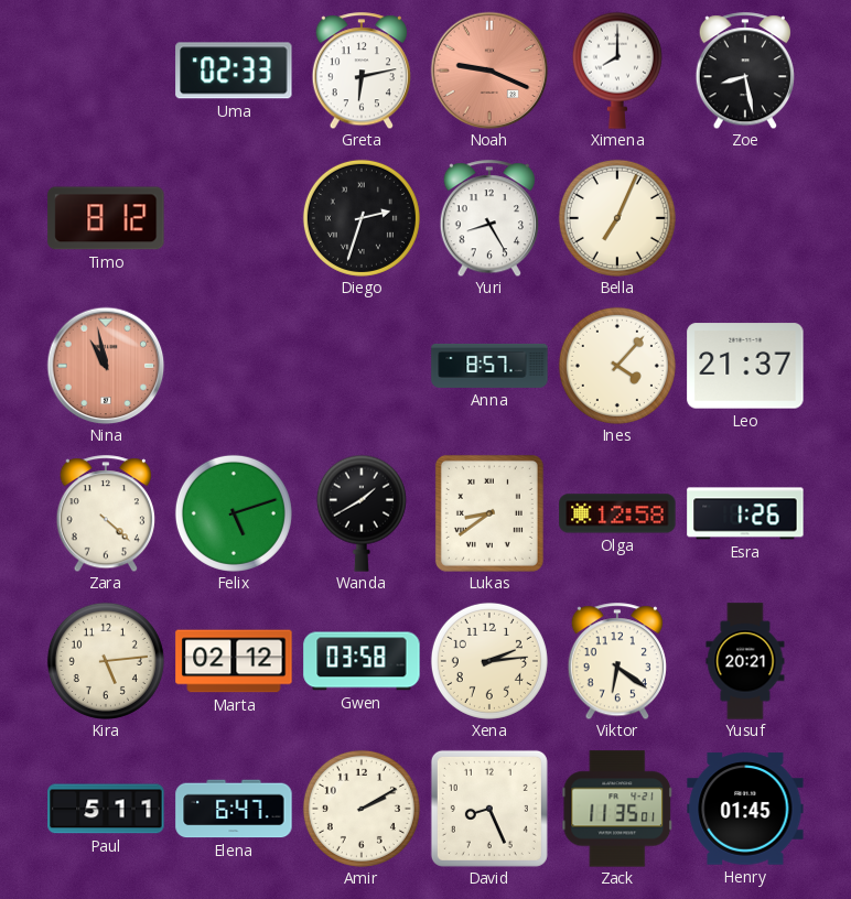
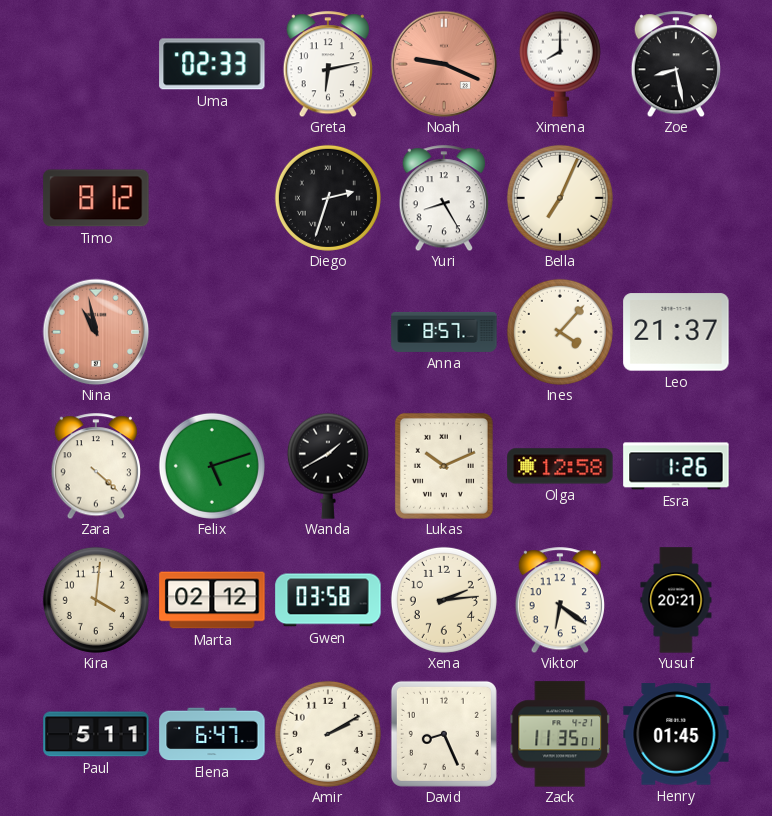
Lukas: 8:39 -> 10:11 (444, 466)
Kira: 5:14 -> 4:01 (96, 600)
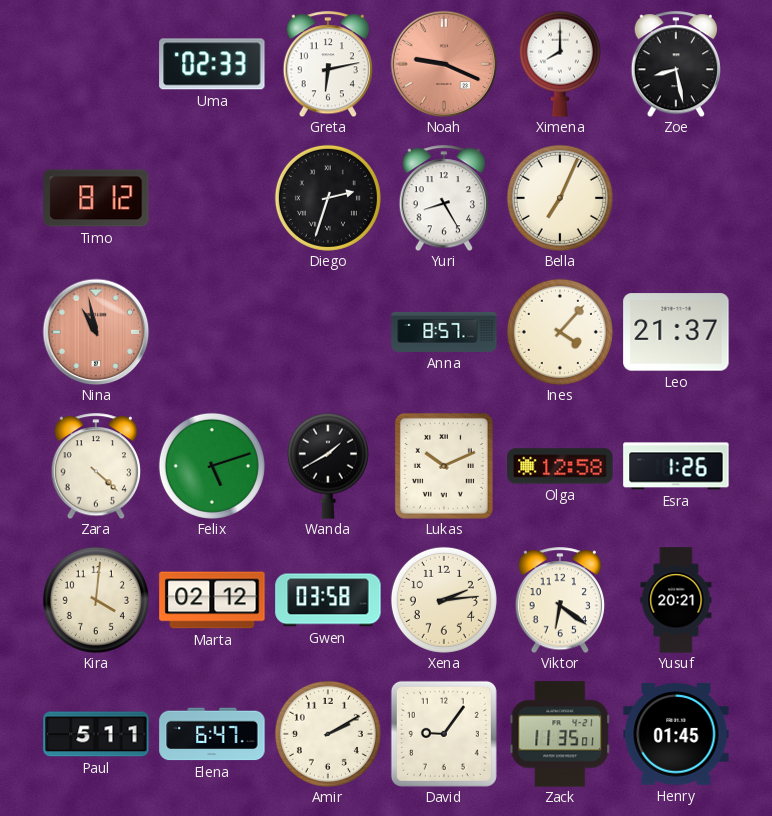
David: 8:26 -> 9:06 (444, 734)
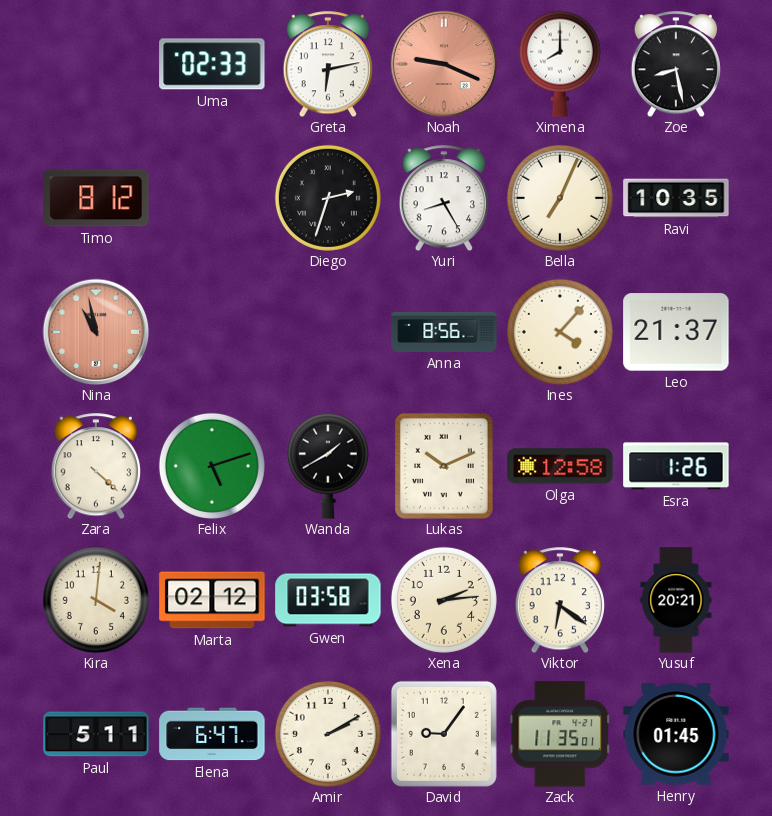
Ravi: none -> 10:35 (676, 198)
Anna: 8:57 -> 8:56 (444, 332)
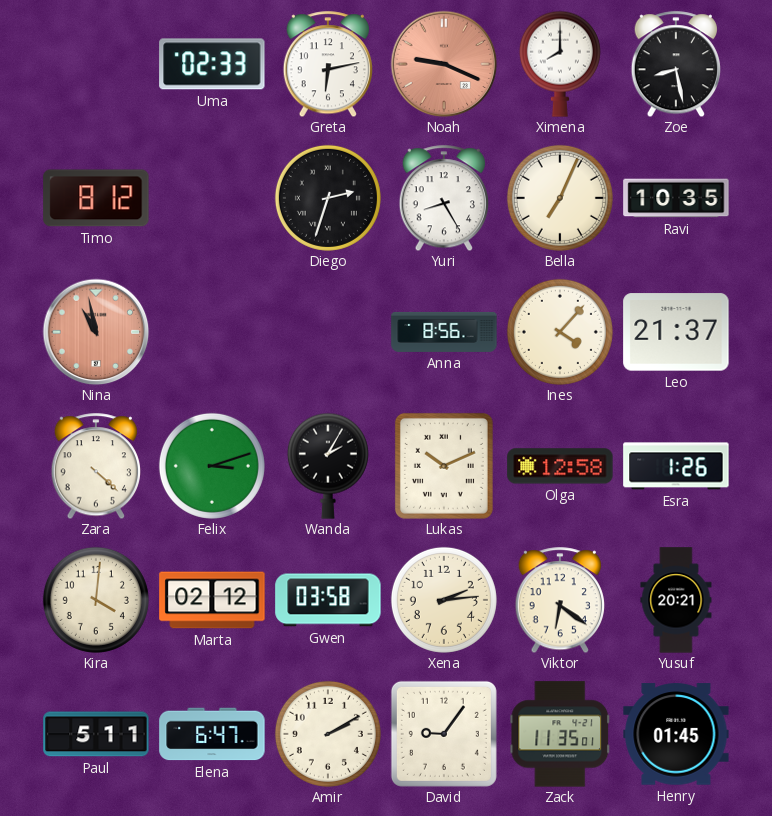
Felix: 5:12 -> 3:12 (212, 466)
Wanda: 1:40 -> 2:05 (328, 466)
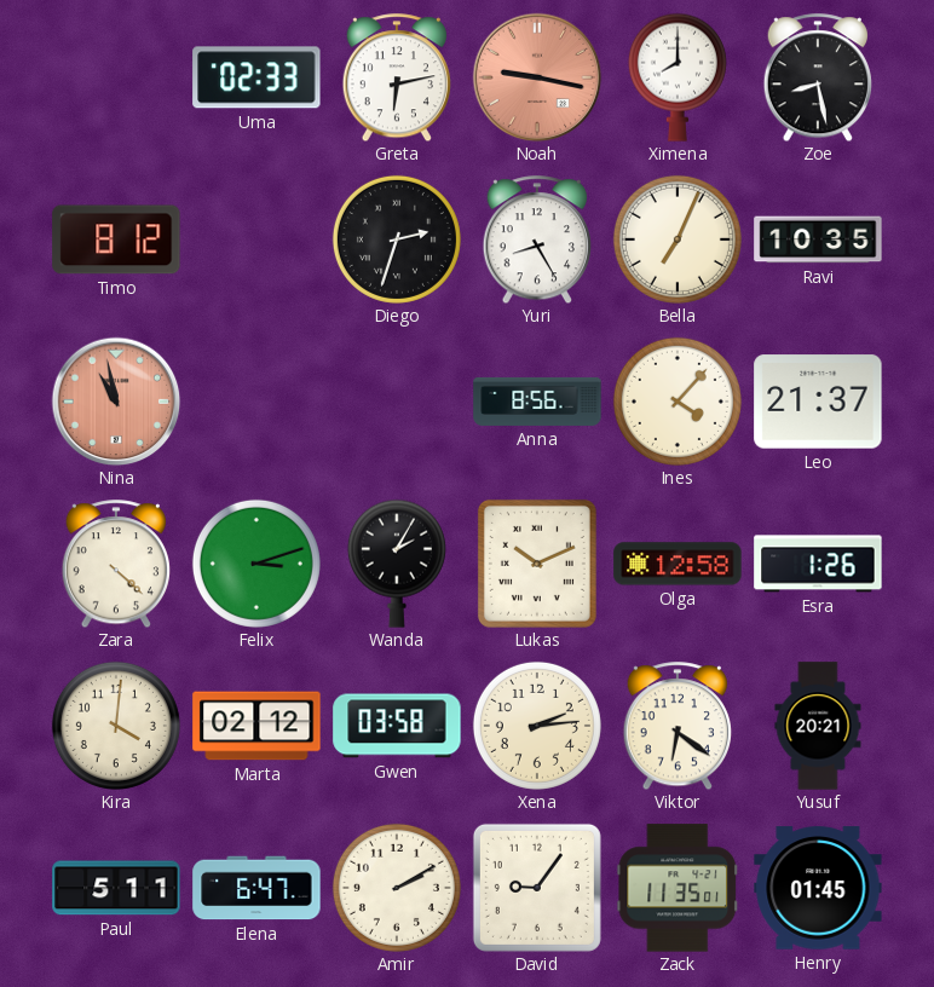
Noah: 9:19 -> 9:17 (537, 77)
